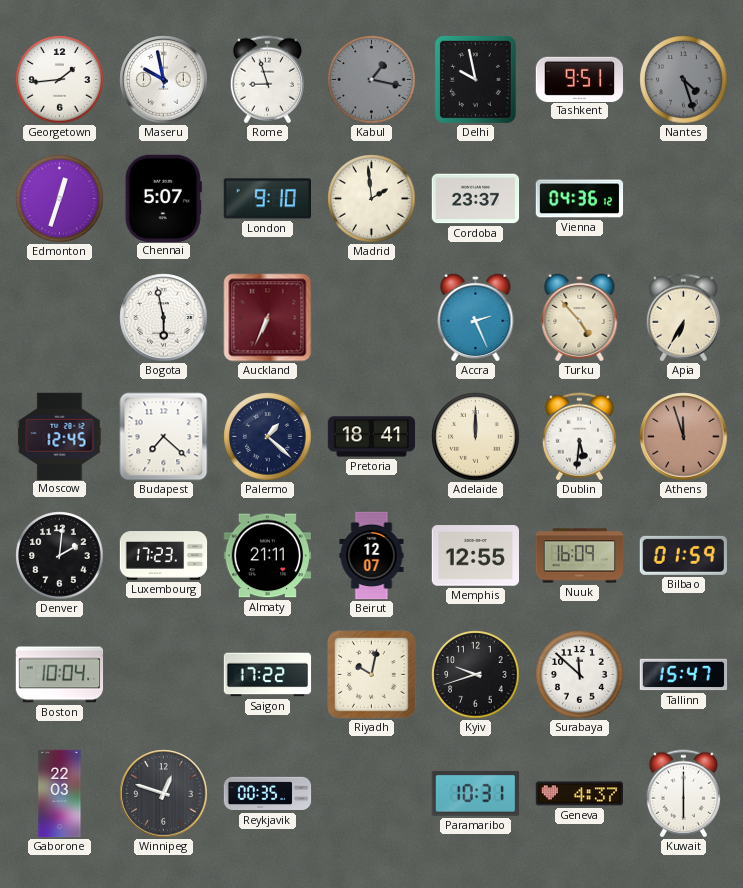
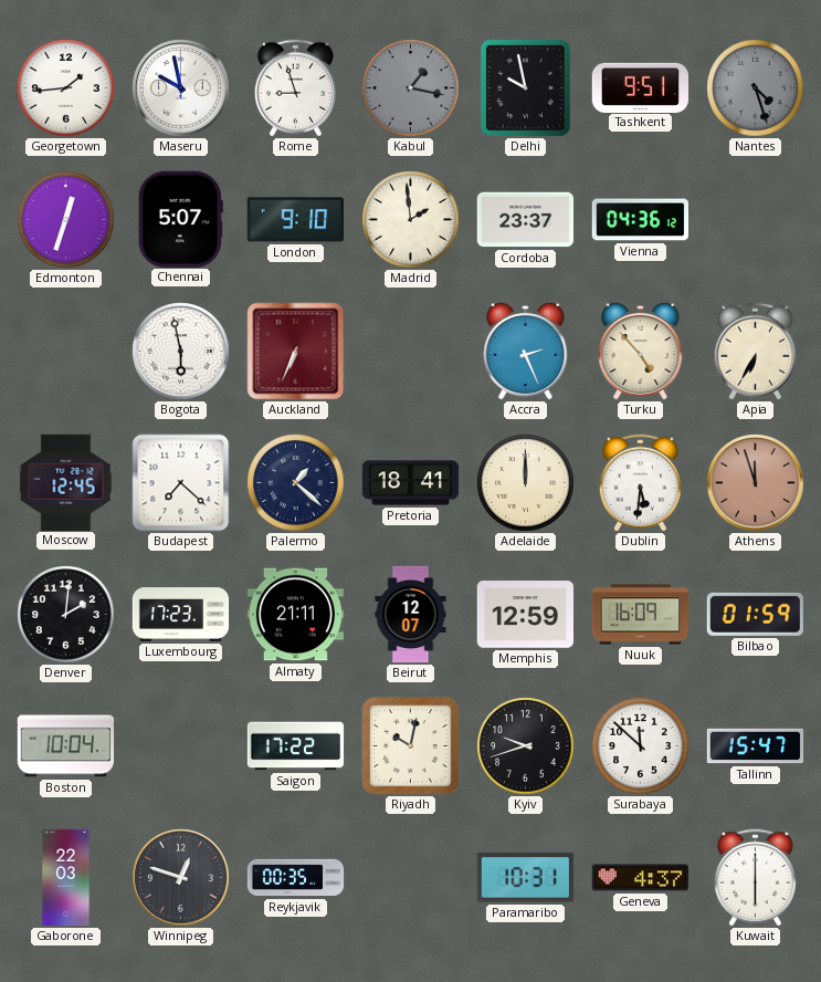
Memphis: 12:55 -> 12:59 (526, 615)
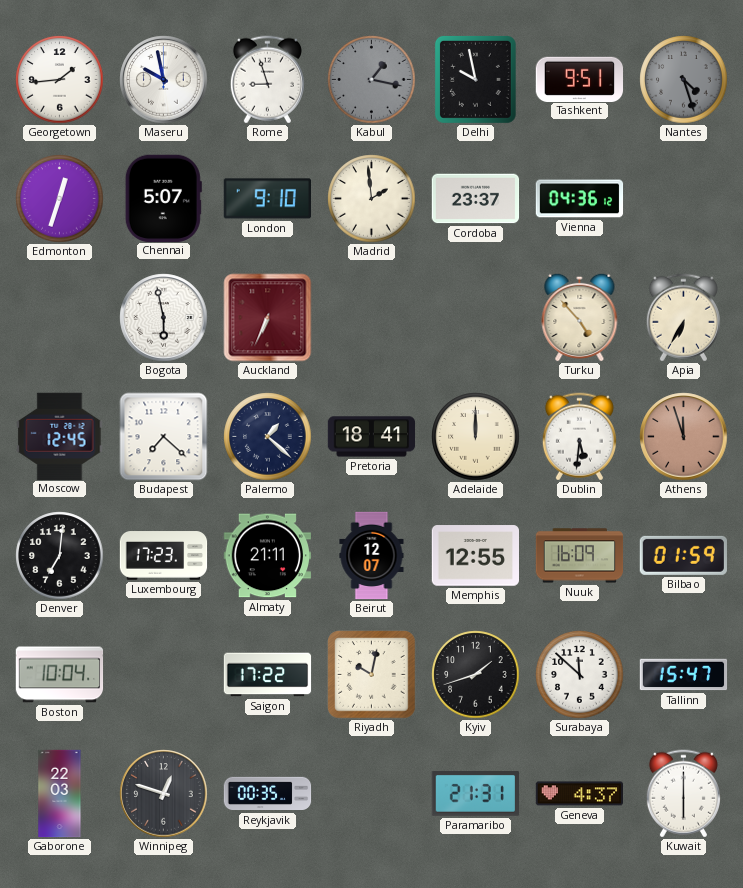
Accra: 2:26 -> none (526, 351)
Denver: 2:01 -> 7:01 (60, 556)
Memphis: 12:59 -> 12:55 (476, 556)
Kyiv: 9:42 -> 1:42 (476, 675)
Paramaribo: 10:31 -> 21:31 (475, 794)
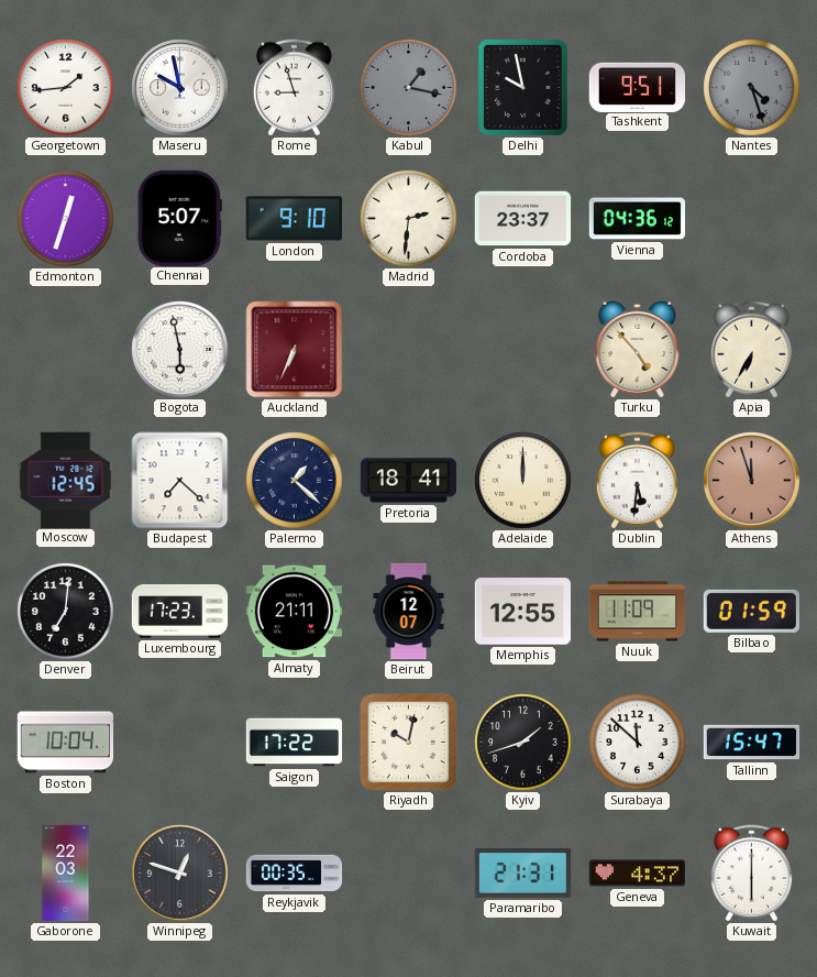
Madrid: 1:59 -> 2:31 (409, 219)
Nuuk: 16:09 -> 11:09 (638, 612)
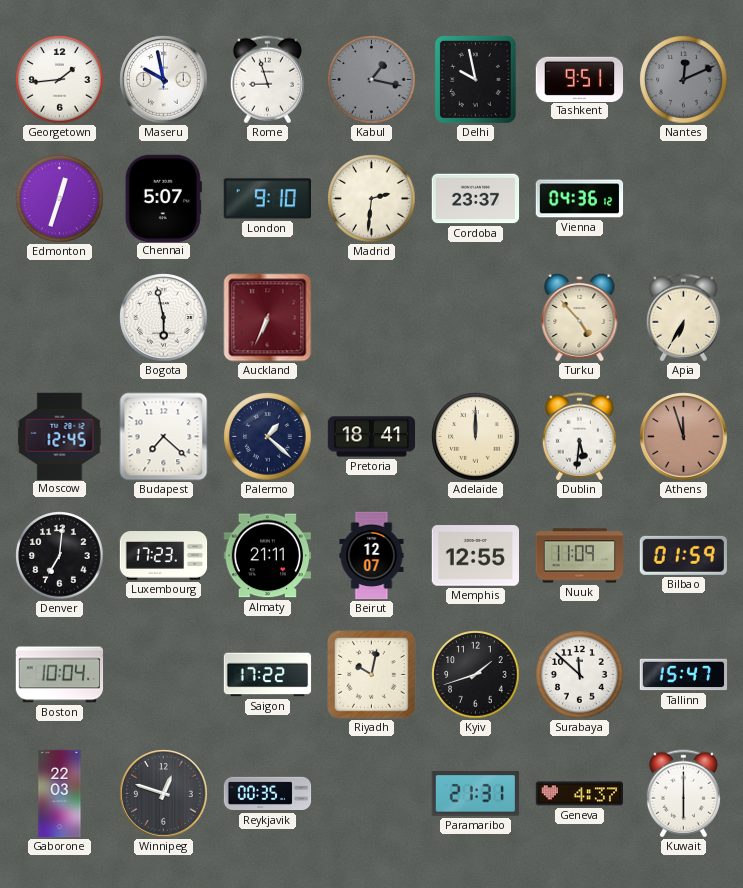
Nantes: 4:27 -> 12:11 (684, 80)
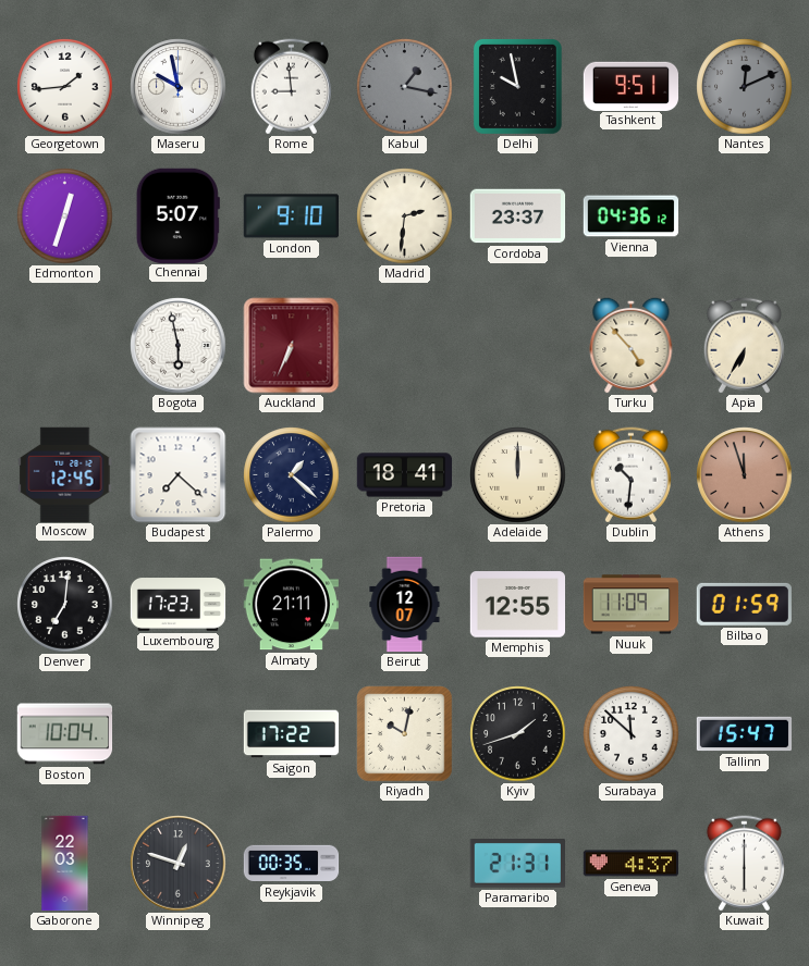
Rome: 8:57 -> 8:59 (291, 87)
Dublin: 5:31 -> 10:31 (630, 475)
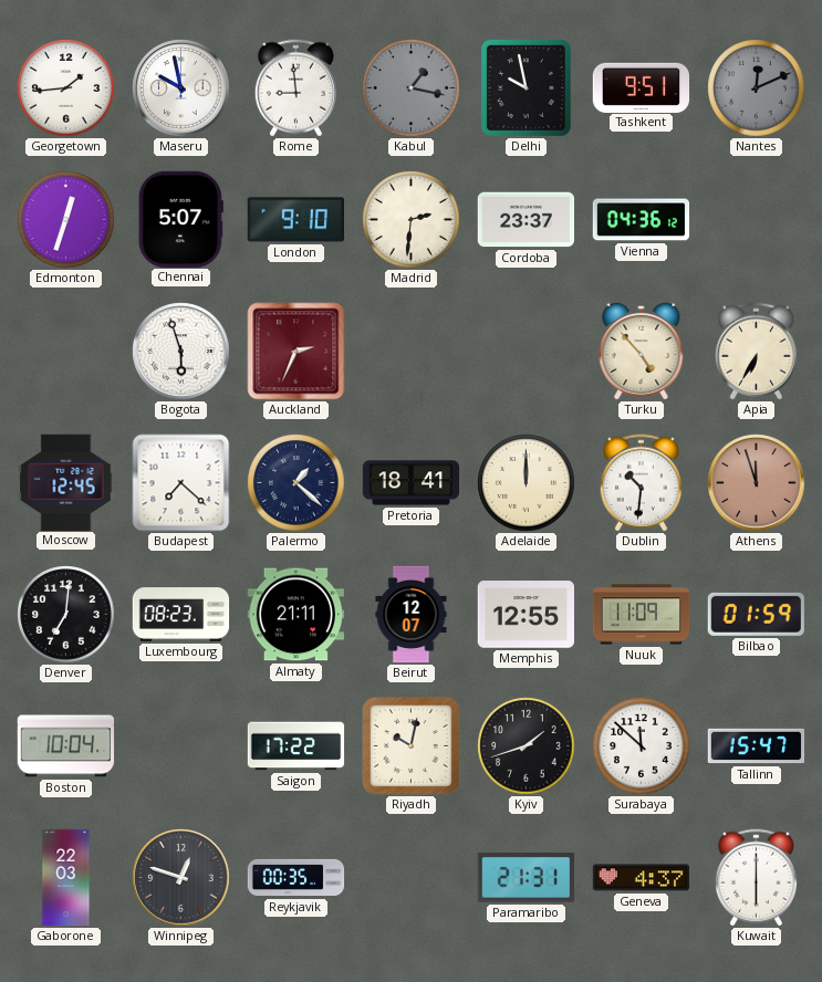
Bogota: 5:58 -> 5:57 (181, 352)
Auckland: 6:34 -> 2:34 (296, 352)
Luxembourg: 17:23 -> 08:23 (181, 615)
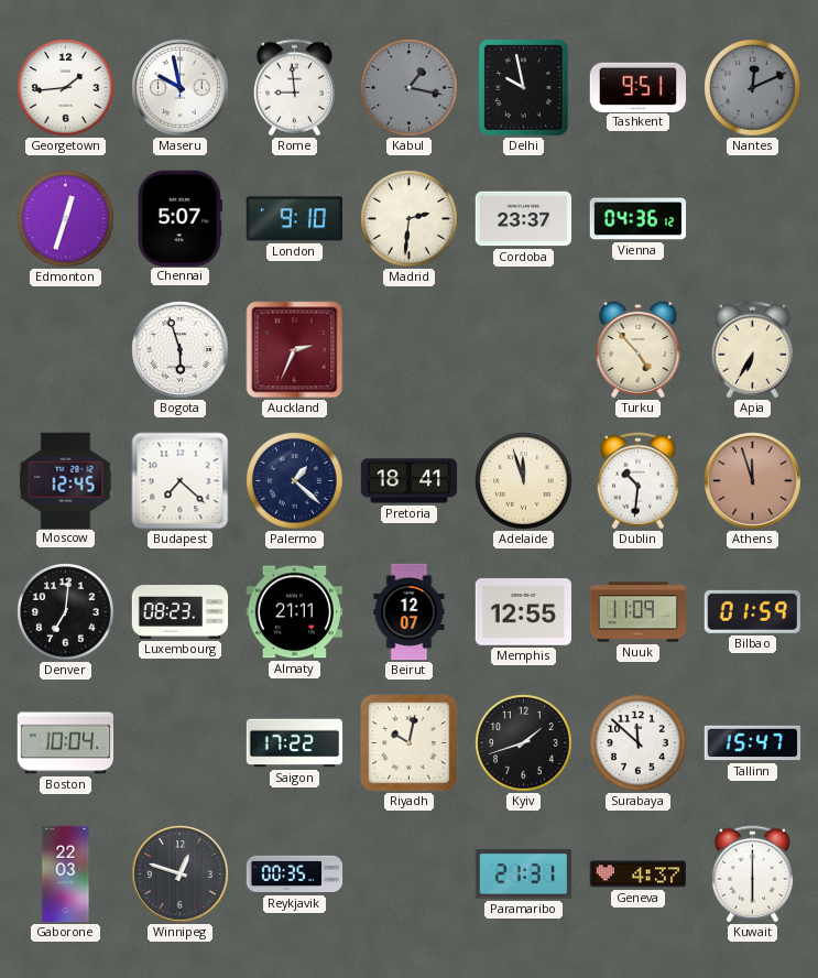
Adelaide: 12:00 -> 11:57 (524, 481)
